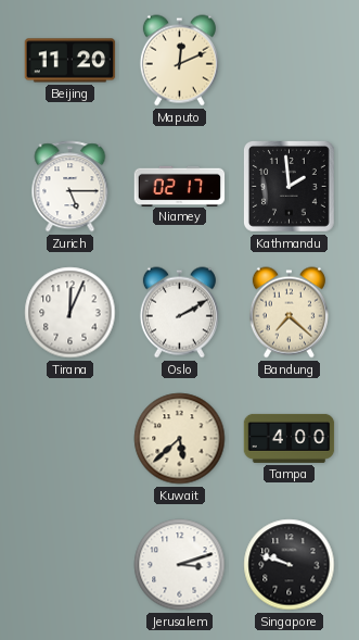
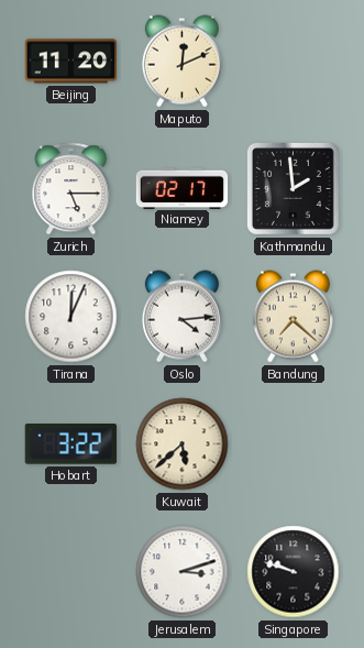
Oslo: 2:10 -> 4:14 (181, 317)
Hobart: none -> 3:22 (70, 444)
Tampa: 4:00 -> none (290, 438)
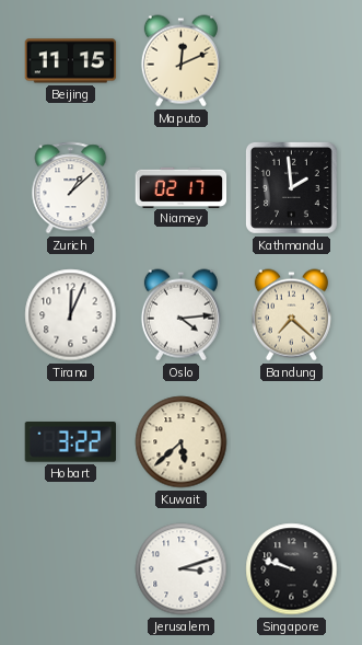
Beijing: 11:20 -> 11:15 (71, 61)
Zurich: 5:15 -> 1:08 (71, 188)
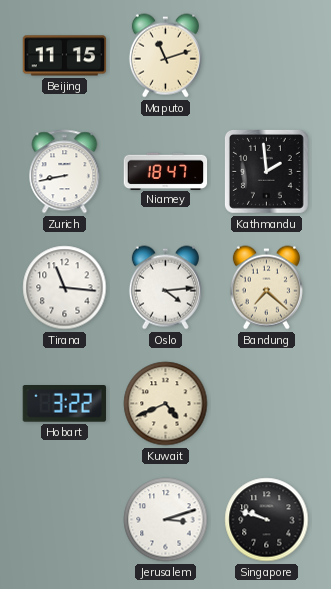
Maputo: 12:11 -> 11:12 (165, 56)
Zurich: 1:08 -> 8:43 (65, 172)
Niamey: 02:17 -> 18:47 (166, 171)
Tirana: 12:04 -> 11:16 (65, 288)
Kuwait: 5:38 -> 4:41 (166, 404)
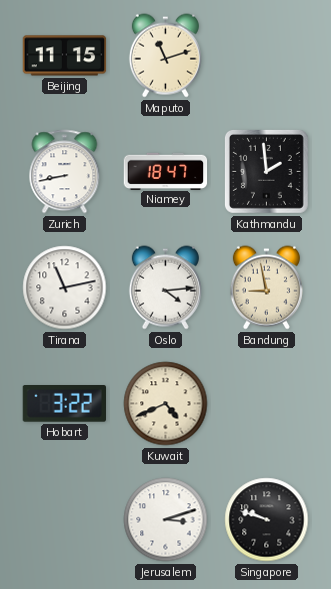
Tirana: 11:16 -> 11:13 (65, 288)
Bandung: 7:22 -> 8:58 (266, 288)
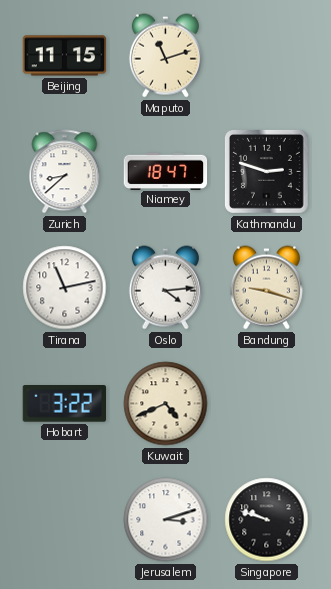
Zurich: 8:43 -> 8:38 (65, 172)
Kathmandu: 1:59 -> 2:48 (266, 171)
Bandung: 8:58 -> 9:18 (266, 288)
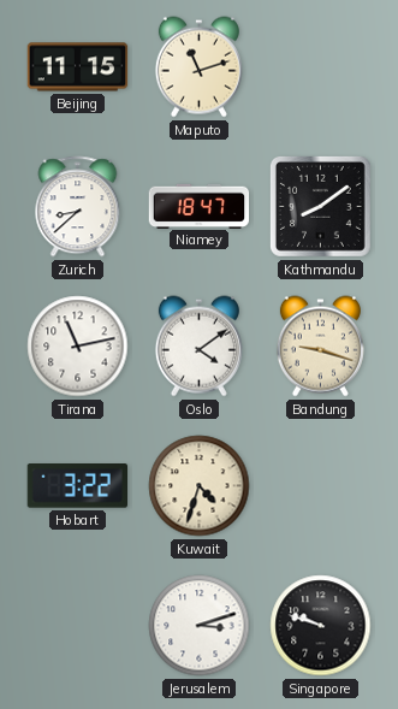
Kathmandu: 2:48 -> 8:09 (320, 206)
Oslo: 4:14 -> 4:09 (198, 347)
Kuwait: 4:41 -> 4:33 (200, 486)
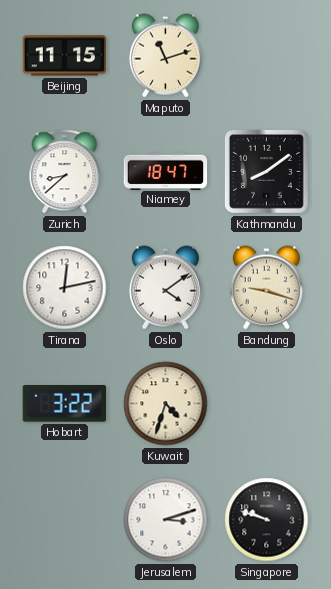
Tirana: 11:13 -> 12:13 (65, 288)
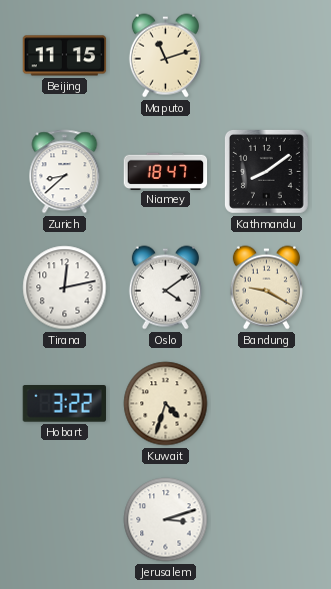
Bandung: 9:18 -> 9:20 (266, 288)
Singapore: 9:48 -> none (267, 520)
